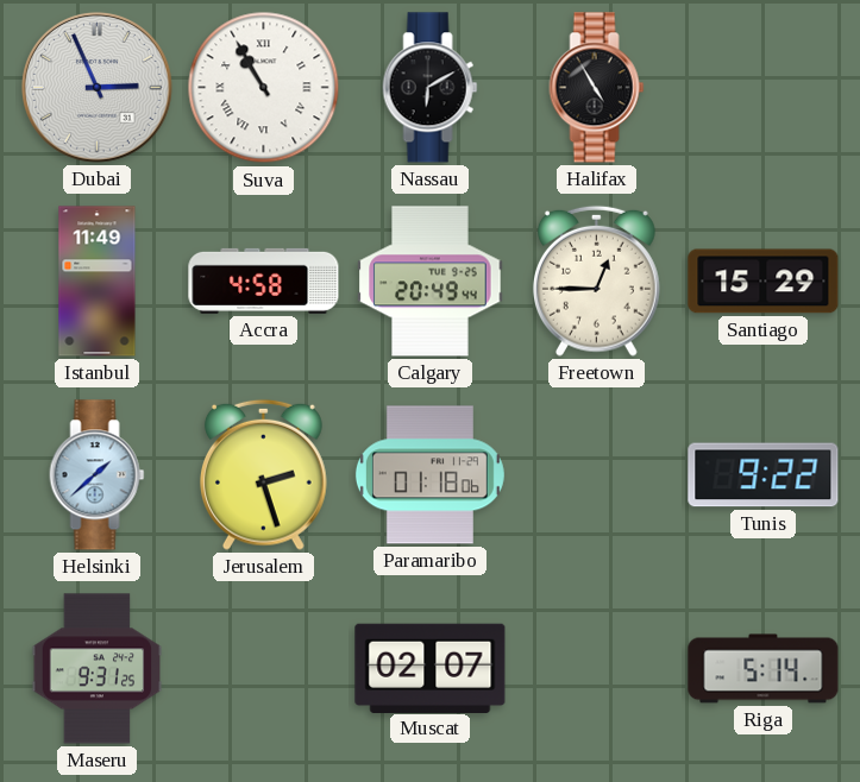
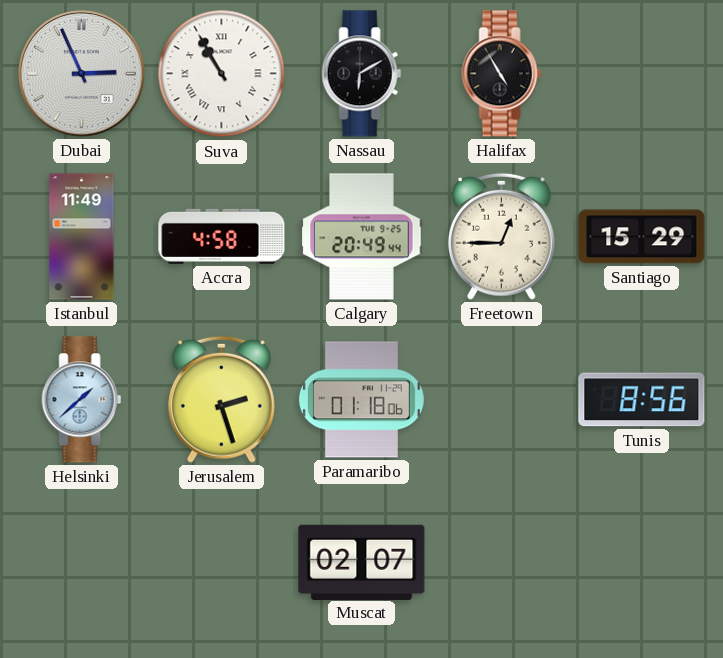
Tunis: 9:22 -> 8:56 (642, 400)
Maseru: 9:31 -> none (98, 669)
Riga: 5:14 -> none (764, 669)
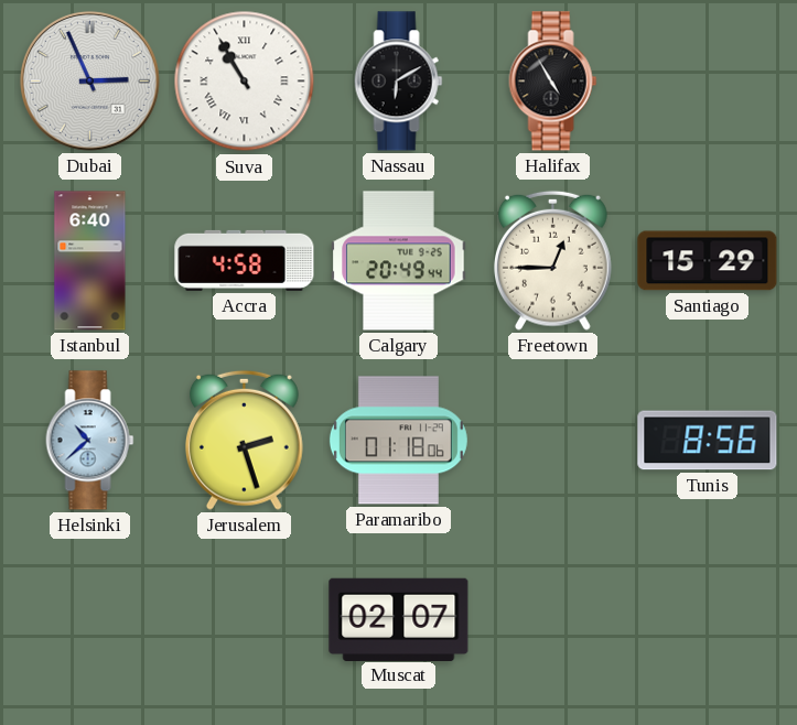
Istanbul: 11:49 -> 6:40 (90, 261)
Helsinki: 1:38 -> 10:38 (90, 441)
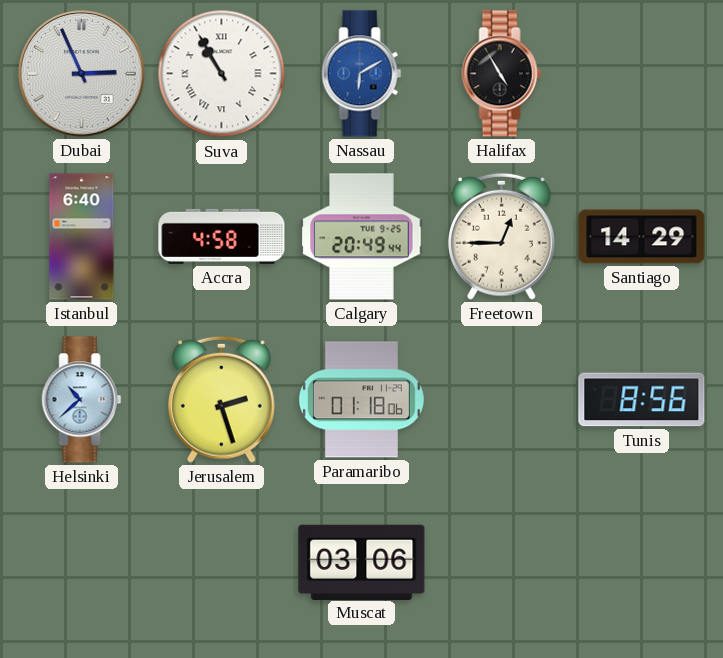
Nassau dial: black -> blue (362, 74)
Santiago: 15:29 -> 14:29 (642, 237)
Muscat: 02:07 -> 03:06 (362, 562)
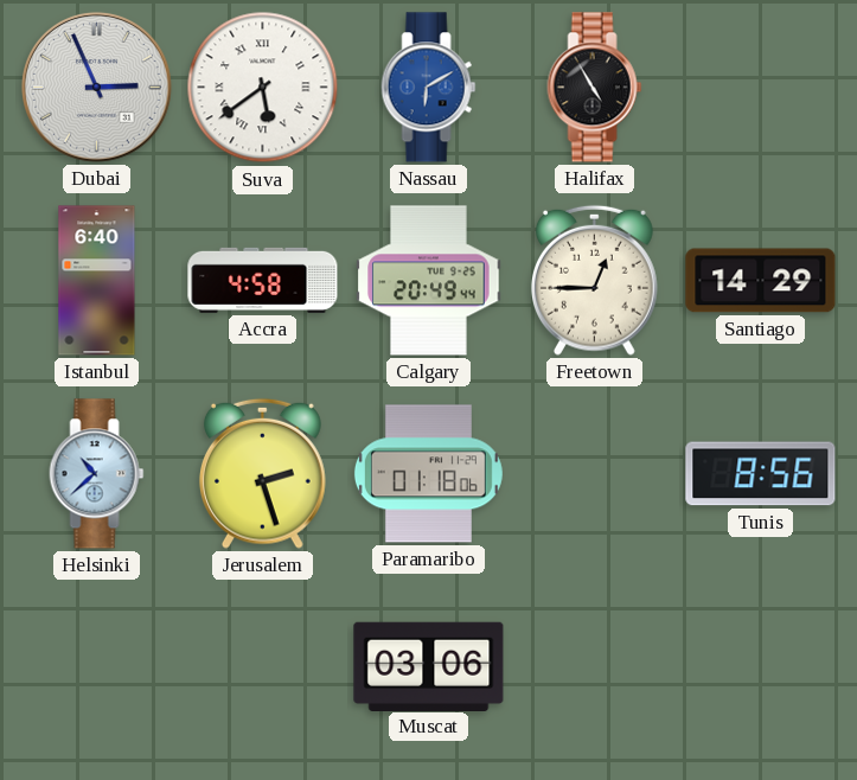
Suva: 10:55 -> 5:39 (263, 88)
